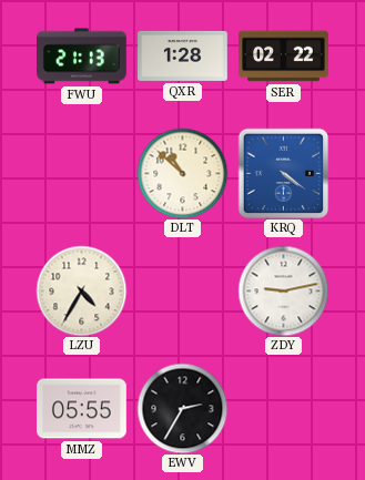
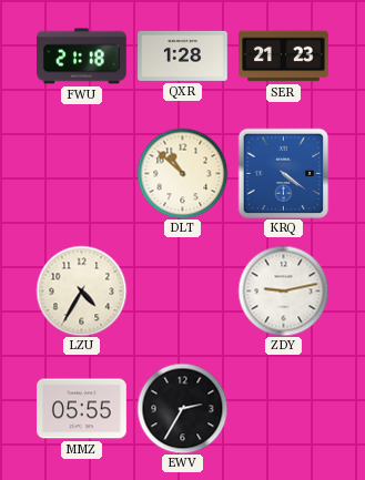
FWU: 21:13 -> 21:18 (82, 57)
SER: 02:22 -> 21:23 (284, 57)
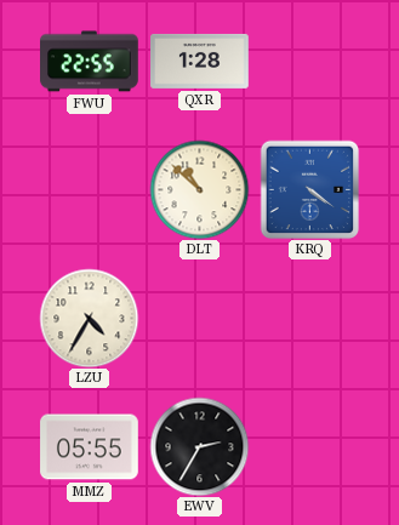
FWU: 21:18 -> 22:55 (90, 62)
SER: 21:23 -> none (284, 57)
ZDY: 9:13 -> none (283, 290)
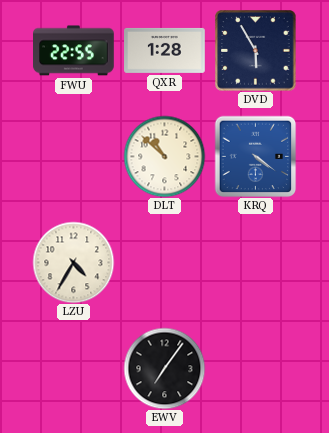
DVD: none -> 5:55 (255, 50)
MMZ: 05:55 -> none (90, 447)
EWV: 2:35 -> 7:06 (164, 368)
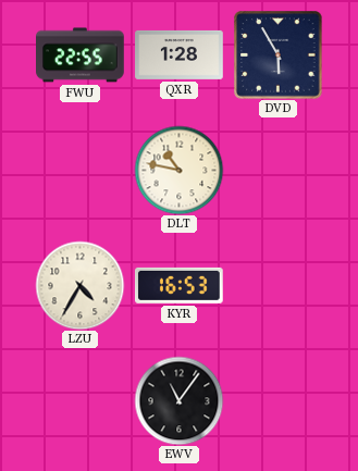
DLT: 10:52 -> 10:47 (178, 170)
KRQ: 4:21 -> none (255, 156)
KYR: none -> 16:53 (180, 285)
EWV: 7:06 -> 11:06 (178, 400)
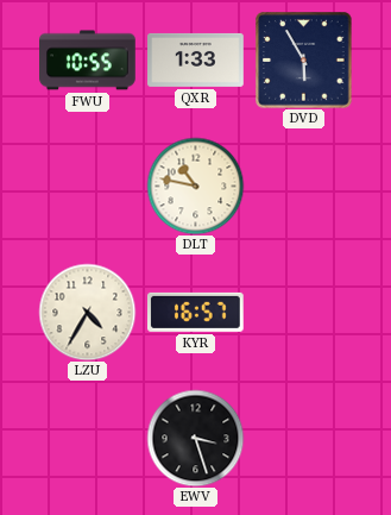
FWU: 22:55 -> 10:55 (88, 61)
QXR: 1:28 -> 1:33 (196, 59)
KYR: 16:53 -> 16:57 (196, 312)
EWV: 11:06 -> 3:27 (195, 438)
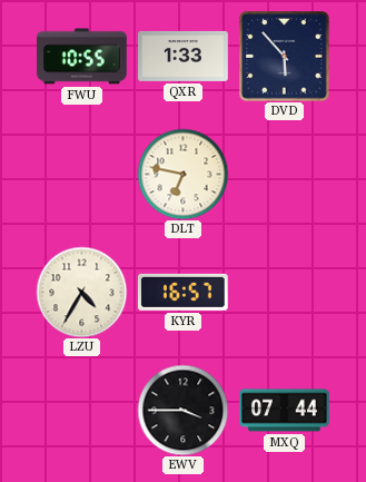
DVD: 5:55 -> 5:53 (284, 56)
DLT: 10:47 -> 6:47 (182, 174)
EWV: 3:27 -> 3:45 (182, 410)
MXQ: none -> 07:44 (285, 411)
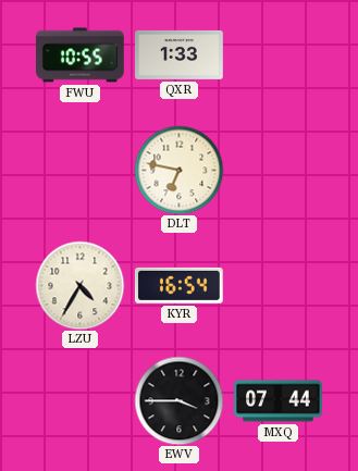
DVD: 5:53 -> none (284, 56)
KYR: 16:57 -> 16:54 (180, 285)
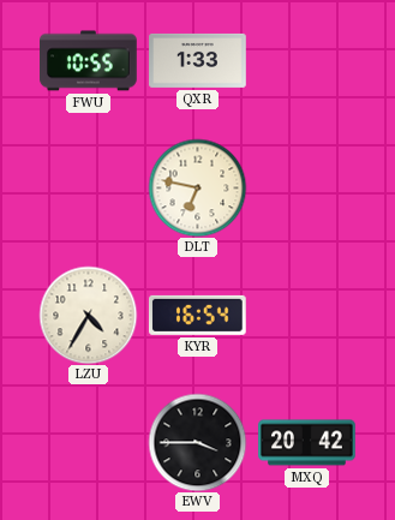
MXQ: 07:44 -> 20:42 (307, 443)
